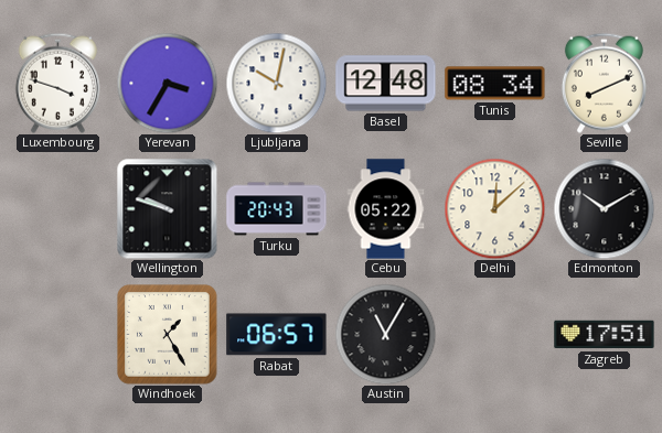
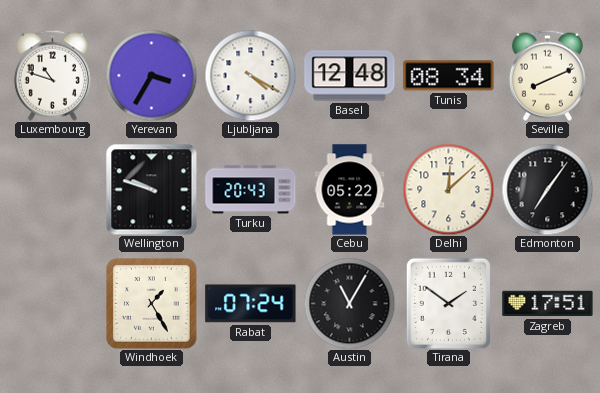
Luxembourg: 3:48 -> 10:48 (52, 75)
Ljubljana: 10:02 -> 4:20 (250, 75)
Edmonton: 10:10 -> 7:06 (547, 189)
Rabat: 06:57 -> 07:24 (251, 304)
Tirana: none -> 1:51 (448, 303)
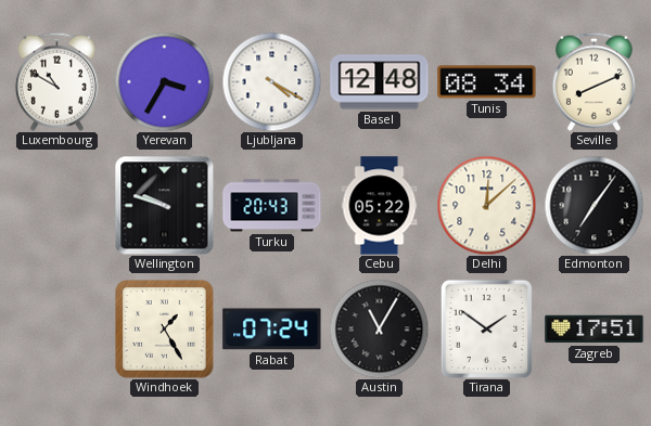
Luxembourg: 10:48 -> 10:50 (56, 81)
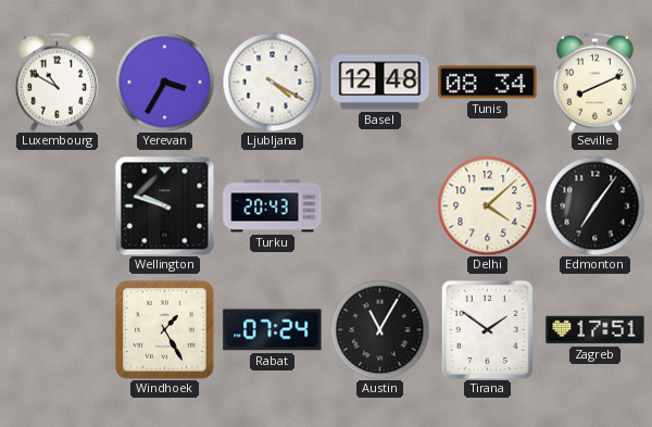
Cebu: 05:22 -> none (380, 206)
Delhi: 12:08 -> 4:08 (487, 205)
